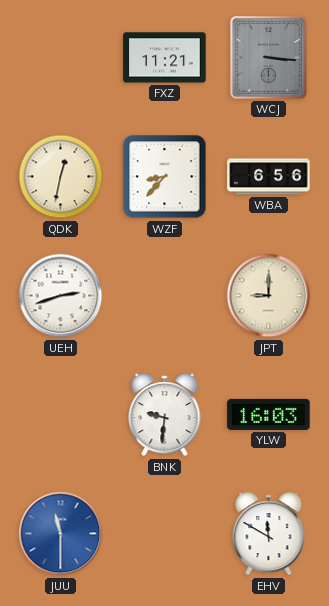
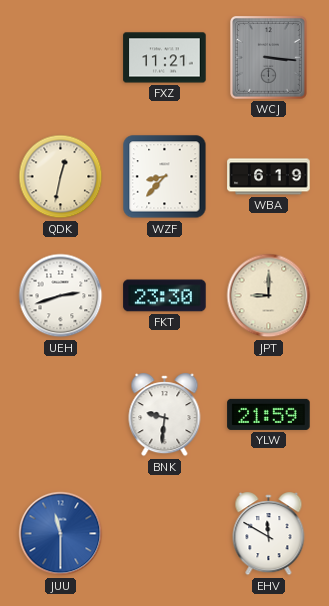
WBA: 6:56 -> 6:19 (269, 177)
FKT: none -> 23:30 (165, 296)
YLW: 16:03 -> 21:59 (269, 414)
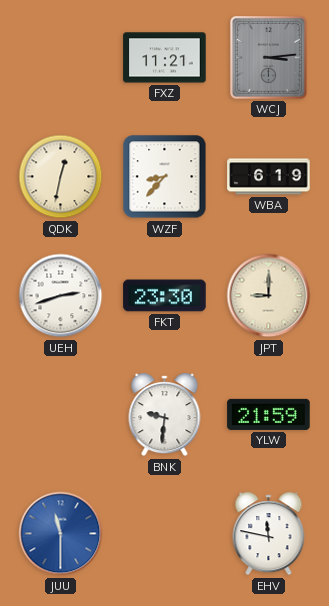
WCJ: 3:16 -> 3:14 (269, 58)
EHV: 11:50 -> 11:47 (269, 534)
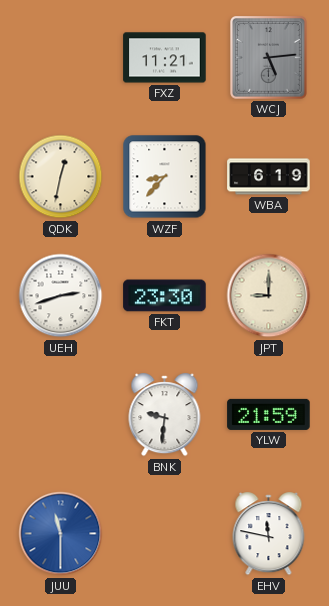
WCJ: 3:14 -> 5:14 (269, 58)
